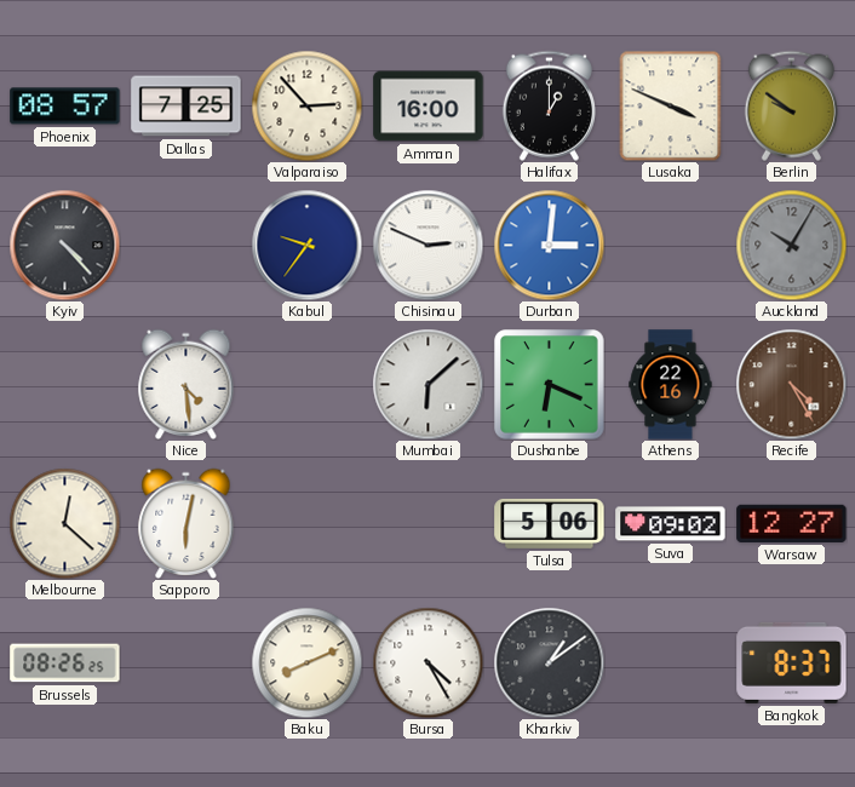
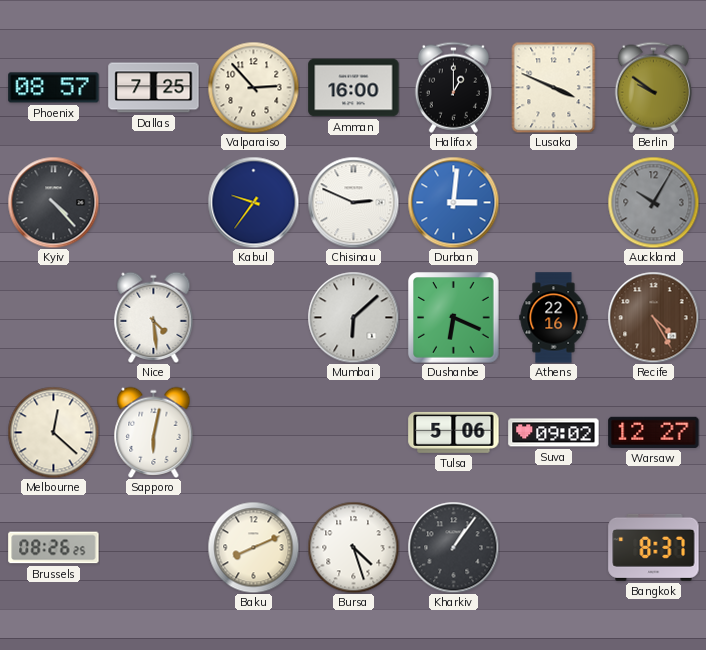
Bursa: 4:25 -> 4:27 (353, 547)
Kharkiv: 1:09 -> 1:06 (453, 547)
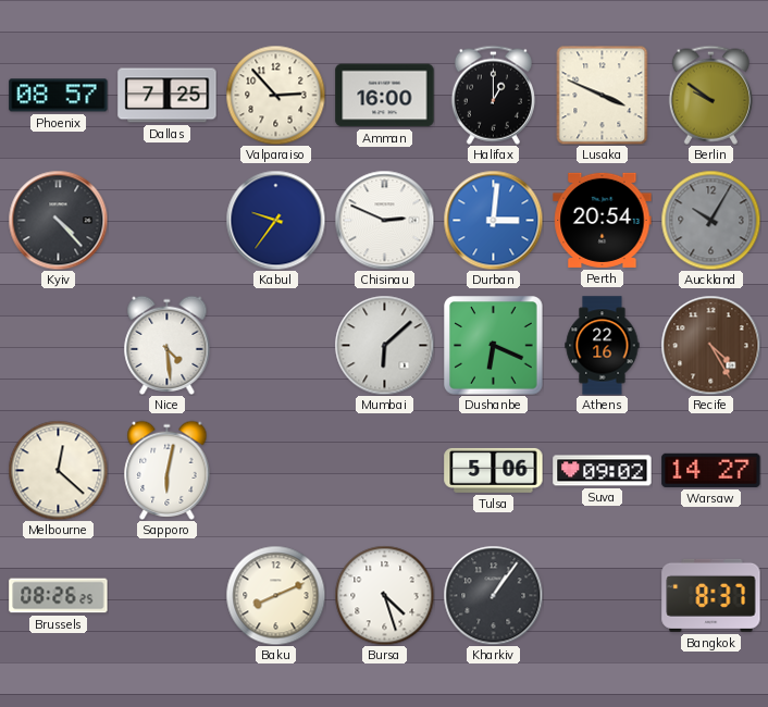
Perth: none -> 20:54 (603, 220)
Warsaw: 12:27 -> 14:27 (711, 470)
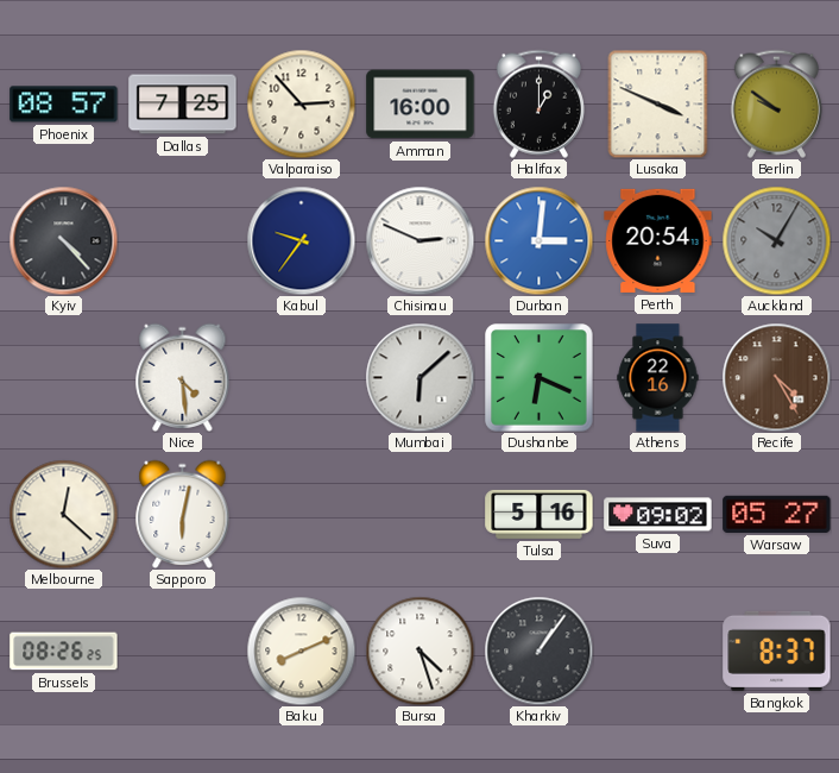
Tulsa: 5:06 -> 5:16 (540, 514)
Warsaw: 14:27 -> 05:27 (777, 514)
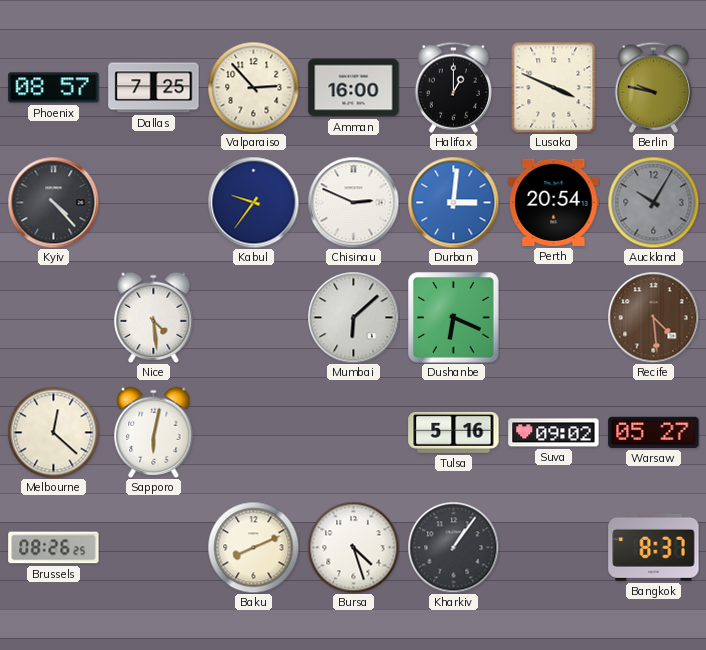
Berlin: 9:51 -> 9:47 (653, 87)
Athens: 22:16 -> none (658, 378)
Recife: 4:25 -> 4:29 (653, 317)
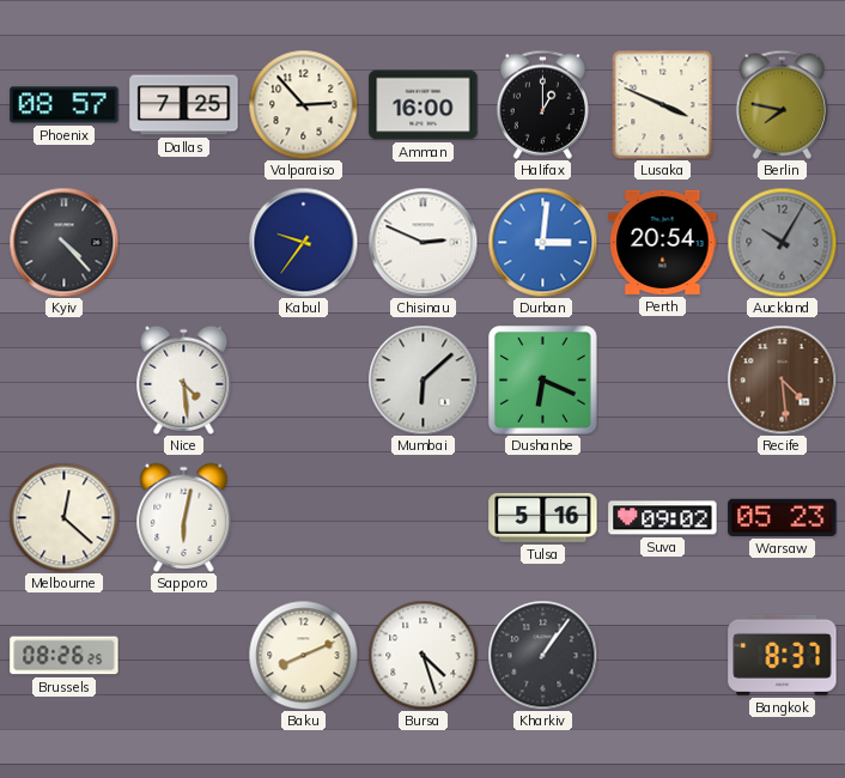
Berlin: 9:47 -> 7:47 (782, 104)
Warsaw: 05:27 -> 05:23 (783, 517)
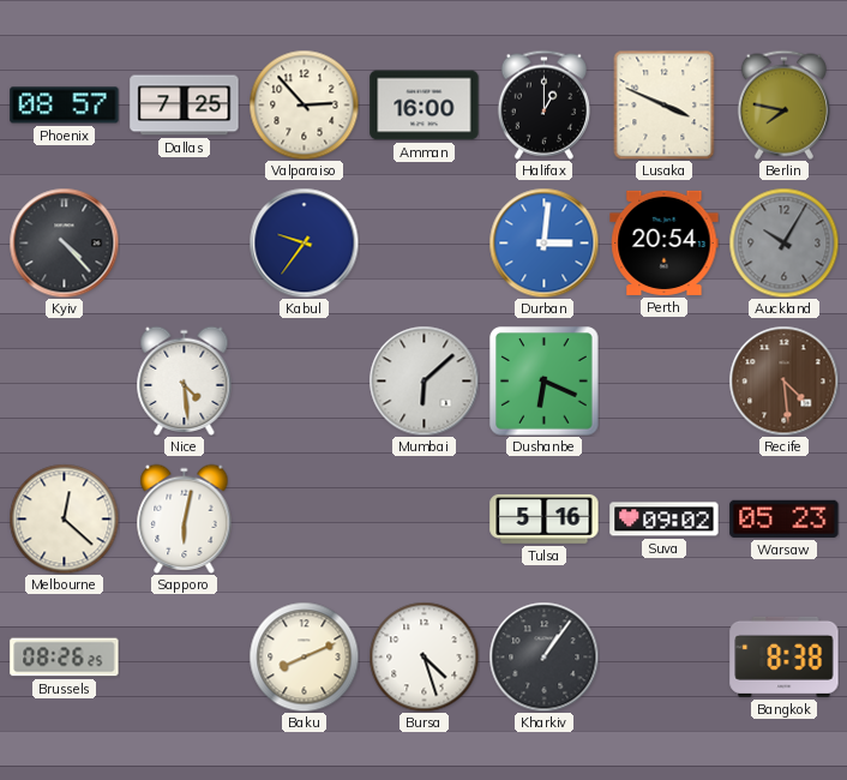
Chisinau: 2:49 -> none (423, 242)
Bangkok: 8:37 -> 8:38 (785, 656)
